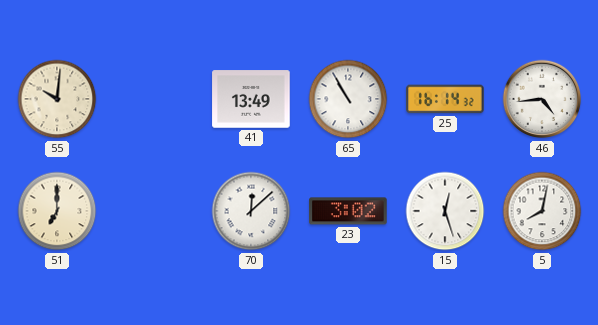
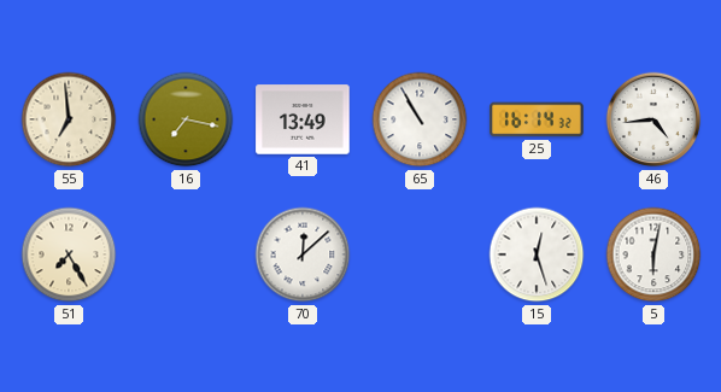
55: 10:01 -> 6:59 (69, 119)
16: none -> 7:17 (186, 119)
51: 7:00 -> 7:25 (69, 254)
23: 3:02 -> none (348, 211)
5: 8:02 -> 6:02 (653, 254)
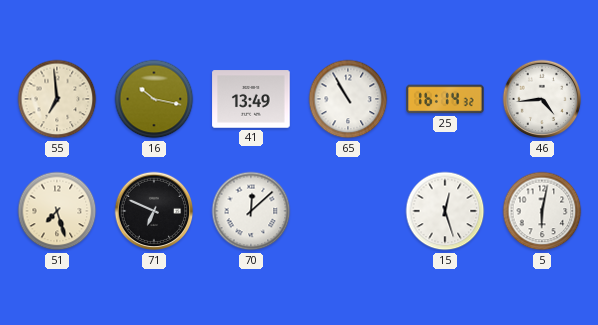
16: 7:17 -> 10:17 (154, 99)
51: 7:25 -> 7:27 (57, 211)
71: none -> 6:49 (154, 211)
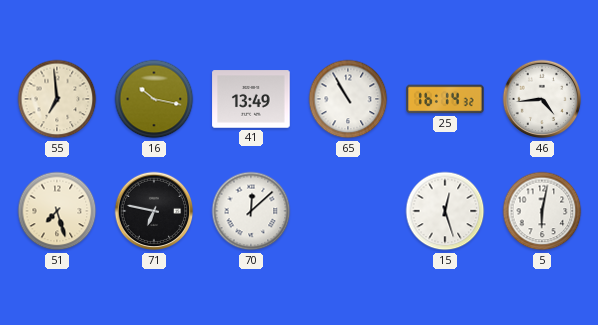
71: 6:49 -> 6:47 (154, 211)
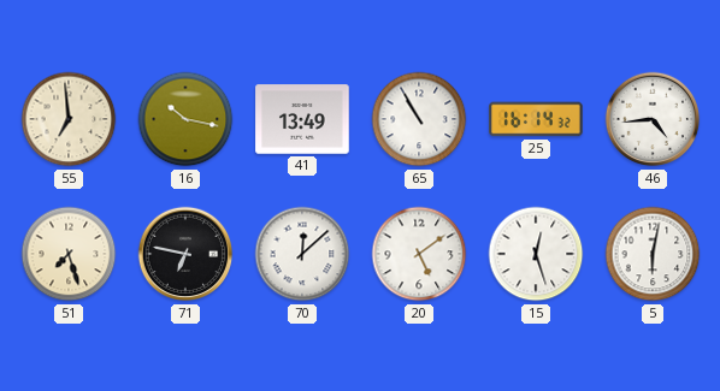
20: none -> 5:09 (419, 254)
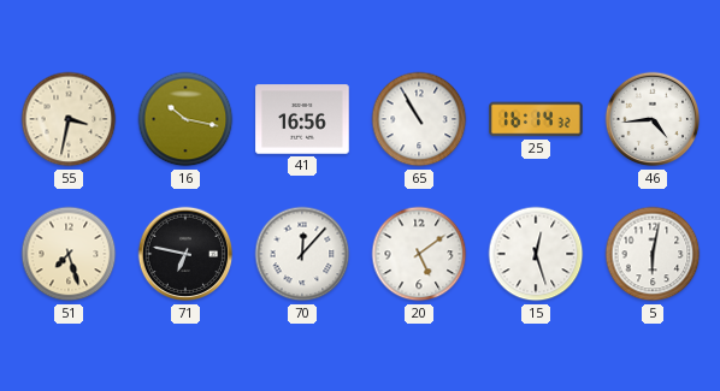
55: 6:59 -> 3:32 (69, 119)
41: 13:49 -> 16:56 (302, 119)
70: 12:08 -> 12:07 (302, 254)
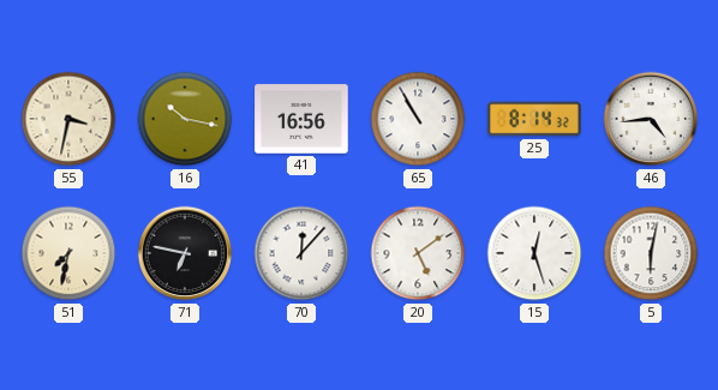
25: 16:14 -> 8:14 (534, 119)
51: 7:27 -> 7:32 (68, 253)
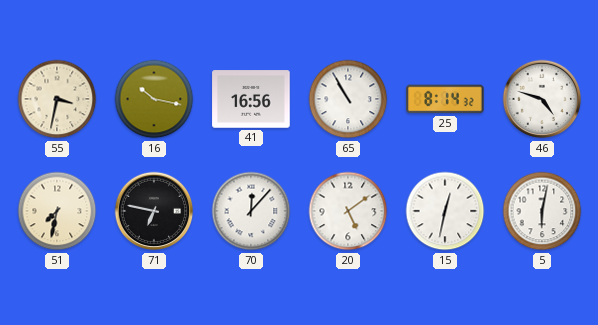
46: 4:44 -> 4:48 (542, 99)
15: 12:27 -> 12:32 (445, 211)
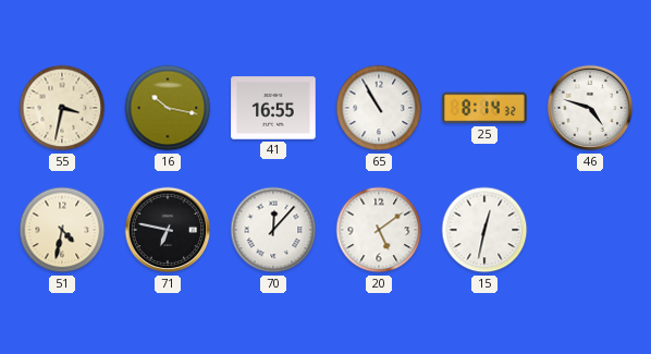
41: 16:56 -> 16:55 (273, 108)
51: 7:32 -> 4:32 (62, 230)
5: 6:02 -> none (542, 211)
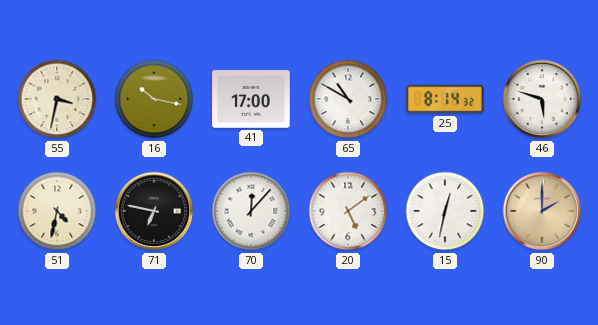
41: 16:55 -> 17:00 (251, 99)
65: 10:55 -> 10:50 (348, 99)
46: 4:48 -> 5:48 (542, 99)
90: none -> 2:00 (542, 211)
